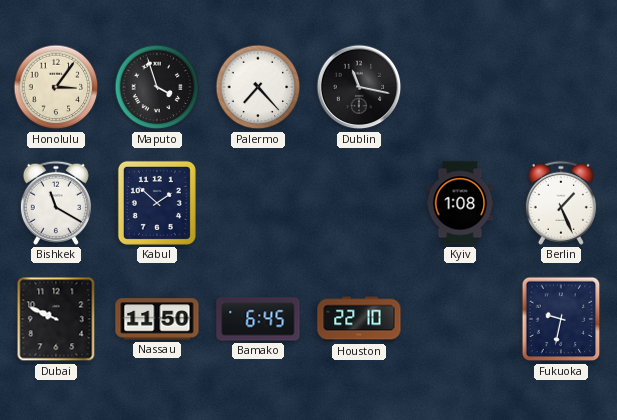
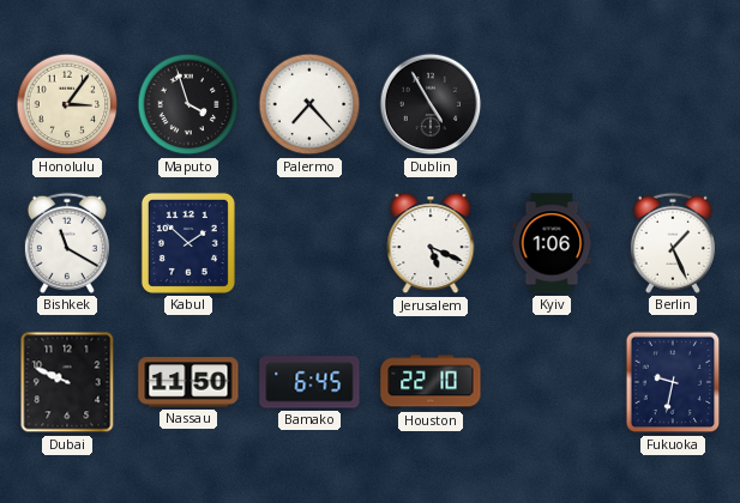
Dublin: 11:17 -> 4:55 (431, 104)
Jerusalem: none -> 5:19 (431, 244)
Kyiv: 1:08 -> 1:06 (552, 243)
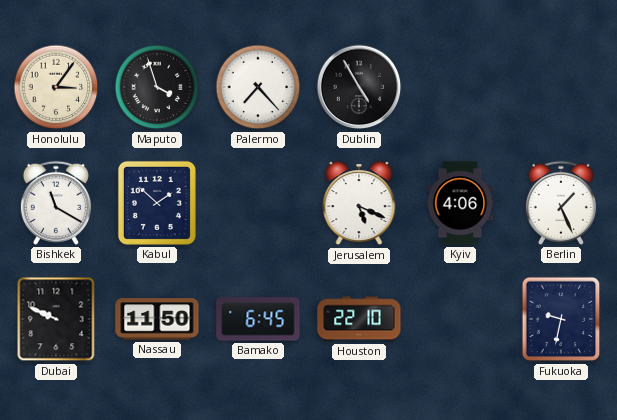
Kyiv: 1:06 -> 4:06 (460, 203)
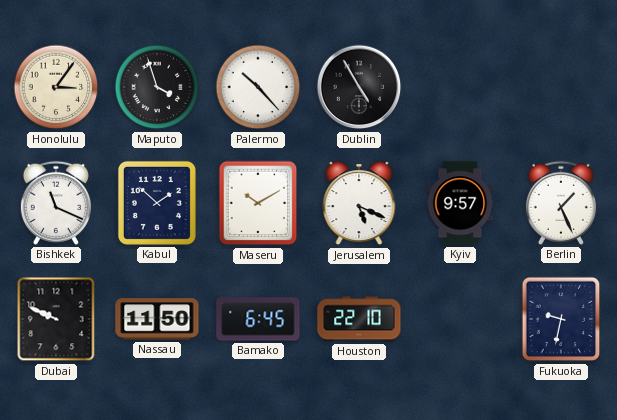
Palermo: 7:23 -> 10:23 (258, 87)
Bishkek: 11:20 -> 11:19 (56, 203)
Maseru: none -> 10:10 (258, 203)
Kyiv: 4:06 -> 9:57 (460, 203)
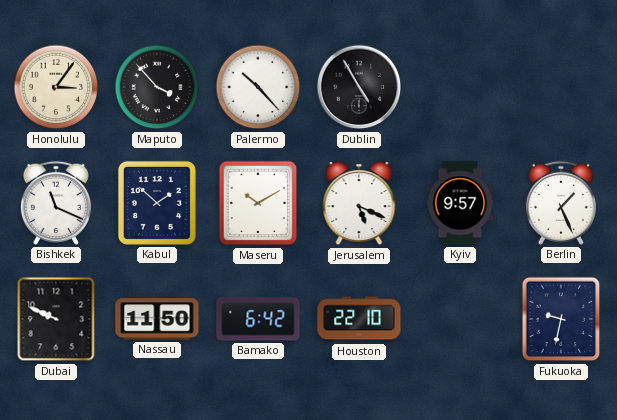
Maputo: 3:57 -> 3:53 (157, 87)
Bamako: 6:45 -> 6:42 (258, 319)
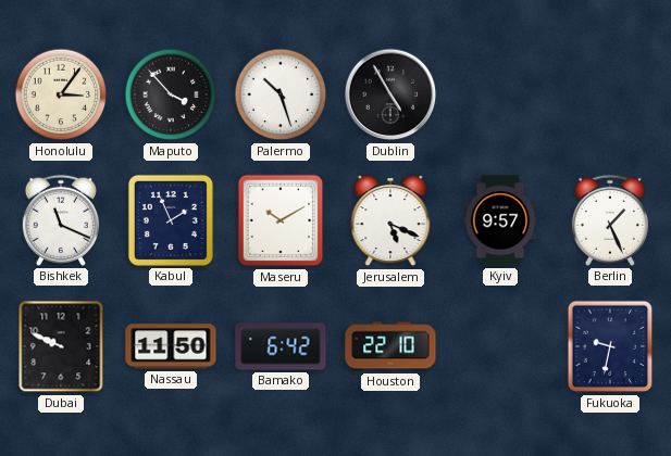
Palermo: 10:23 -> 10:27 (281, 94)
Kabul: 1:52 -> 1:56 (171, 220)
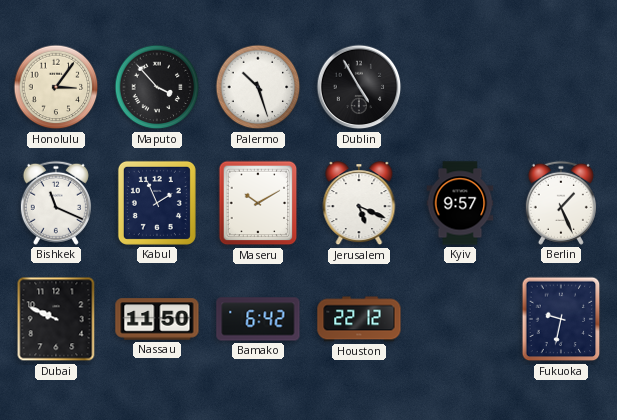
Houston: 22:10 -> 22:12 (359, 319)
